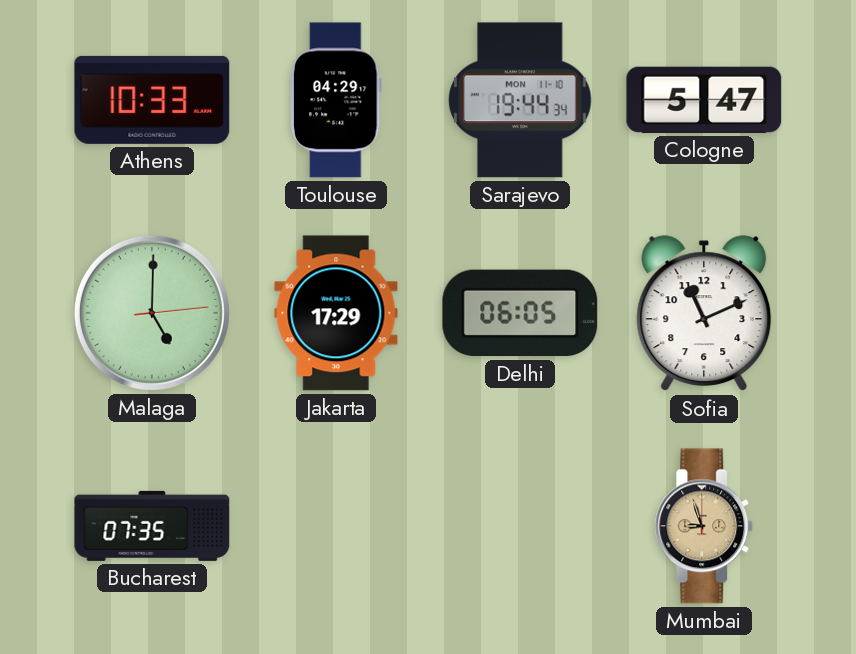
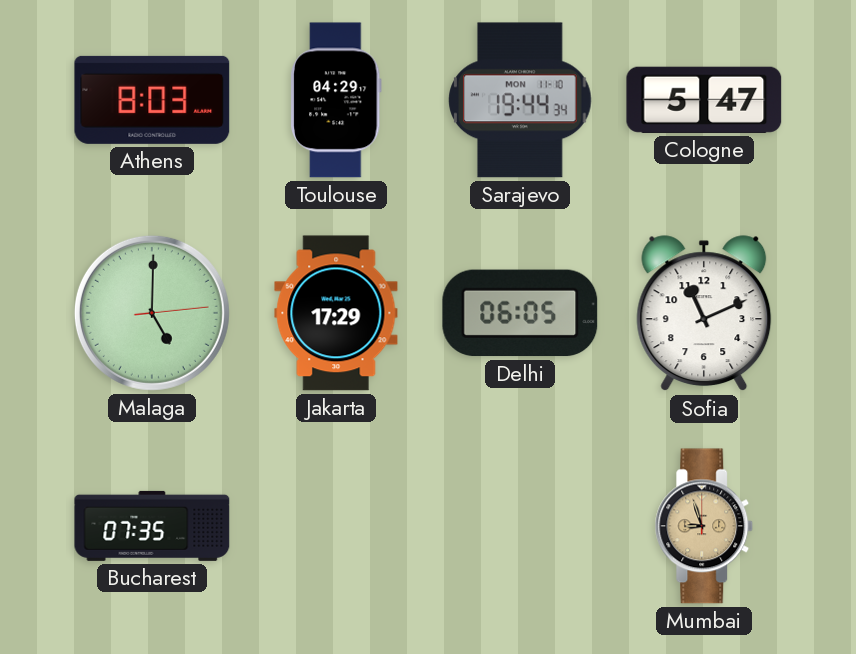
Athens: 10:33 -> 8:03 (152, 100)
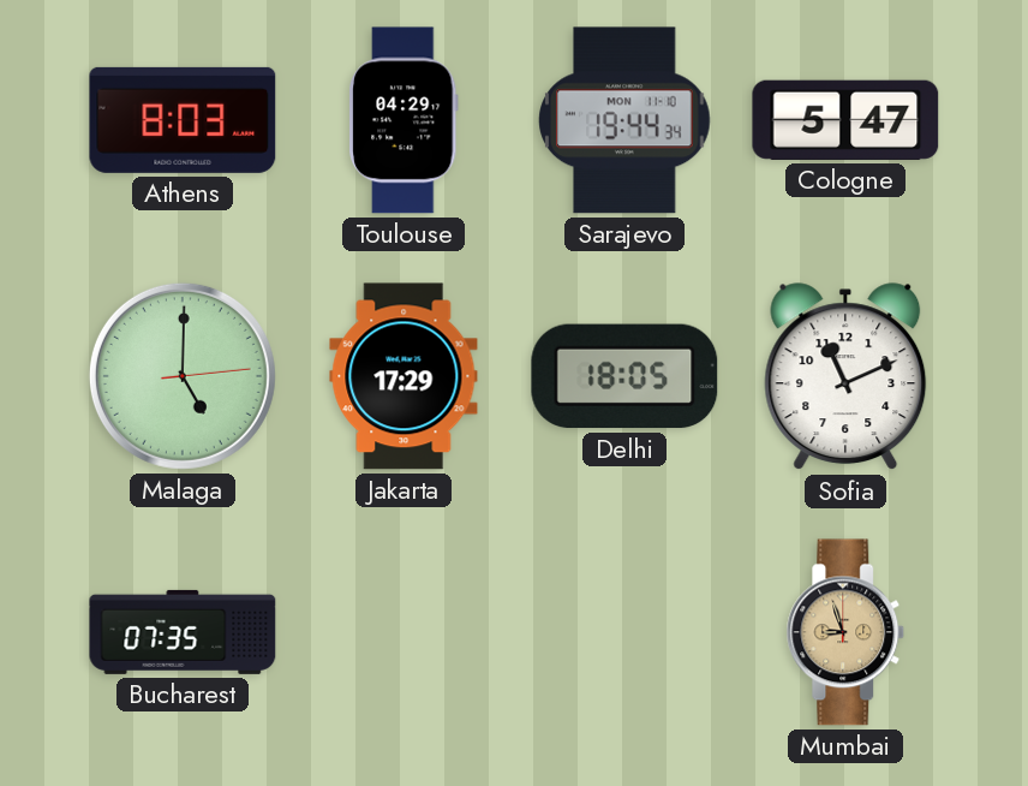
Delhi: 06:05 -> 18:05 (624, 376)
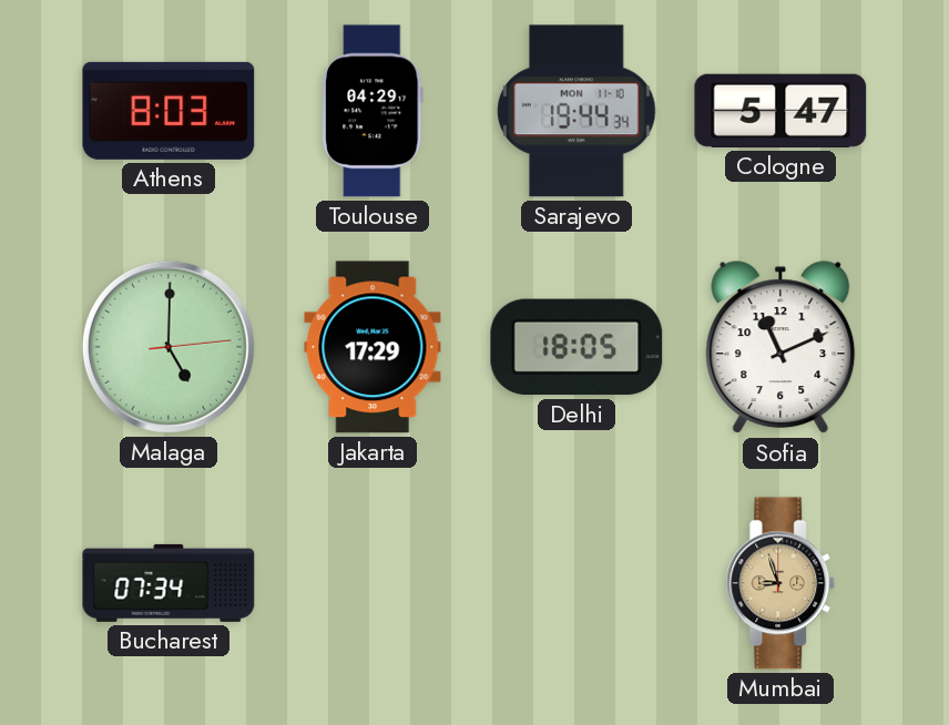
Bucharest: 07:35 -> 07:34 (169, 583)
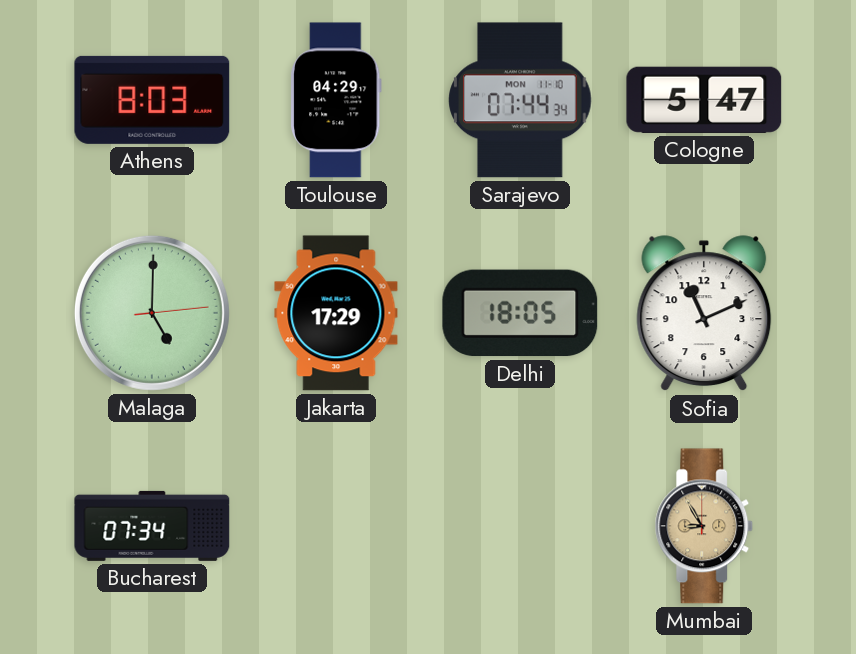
Sarajevo: 19:44 -> 07:44 (520, 100)
Mumbai: 8:57 -> 8:55 (704, 526)
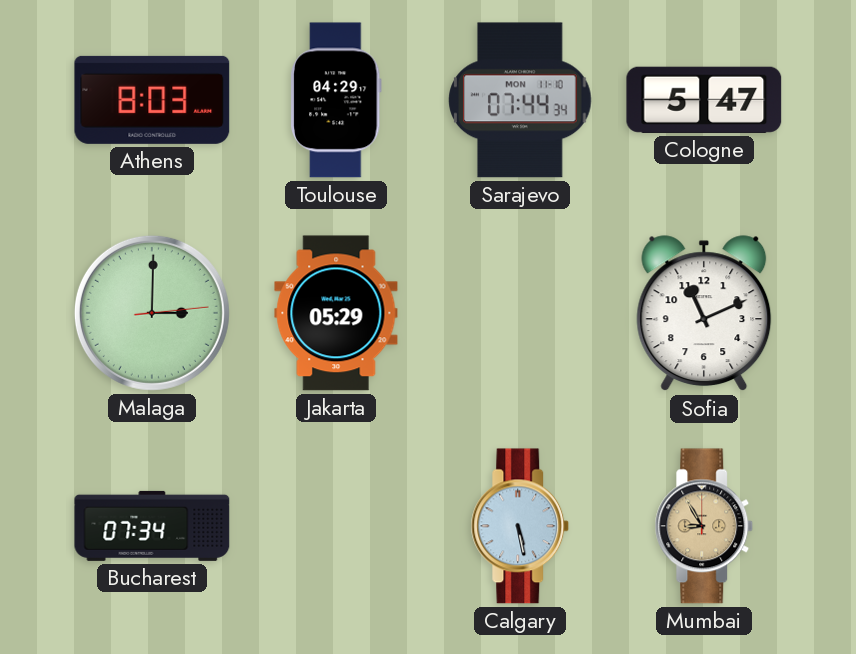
Malaga: 5:00 -> 3:00 (152, 313)
Jakarta: 17:29 -> 05:29 (336, 313)
Delhi: 18:05 -> none (520, 313)
Calgary: none -> 5:28 (520, 526)
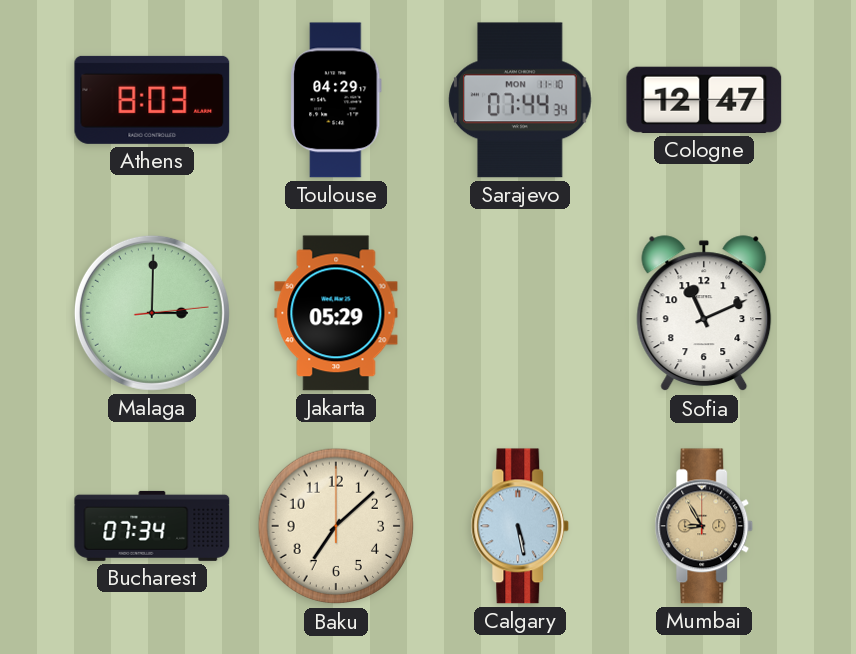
Cologne: 5:47 -> 12:47 (704, 100)
Baku: none -> 7:08 (336, 526)
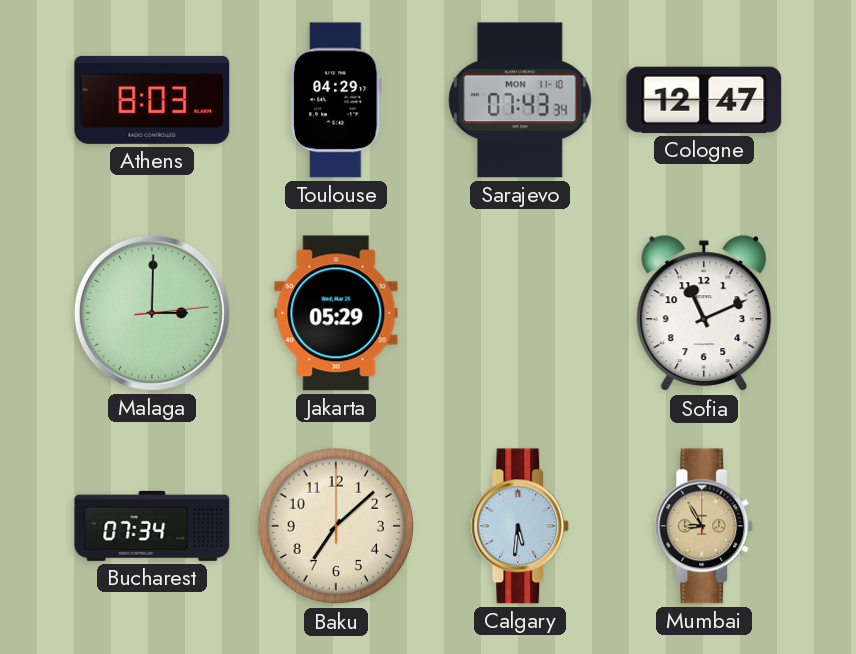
Sarajevo: 07:44 -> 07:43 (520, 100)
Calgary: 5:28 -> 5:31 (520, 526)
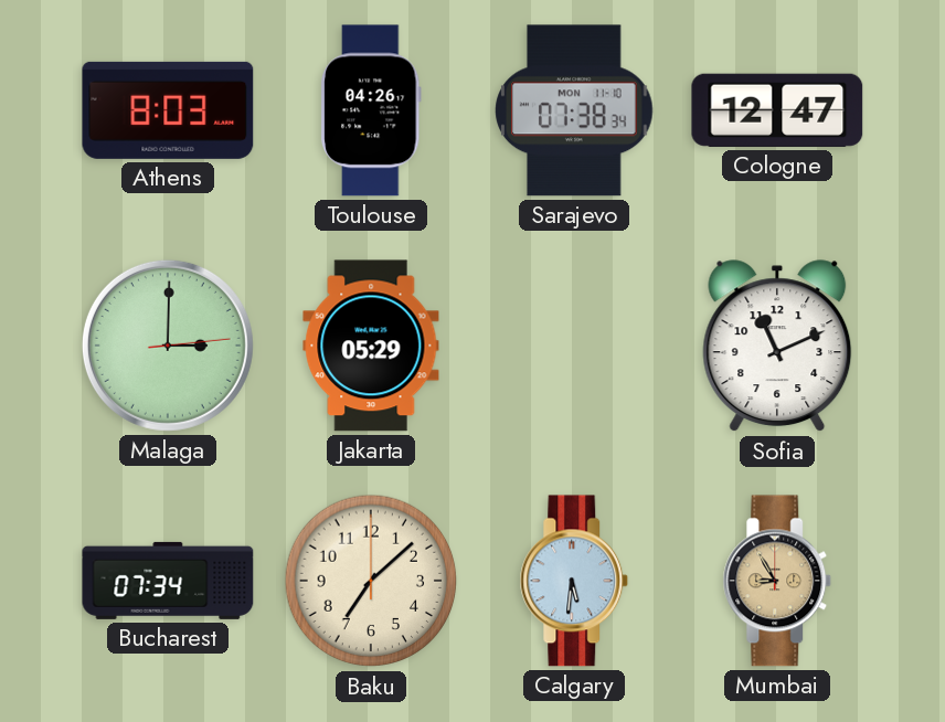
Toulouse: 04:29 -> 04:26 (372, 110)
Sarajevo: 07:43 -> 07:38 (574, 110)
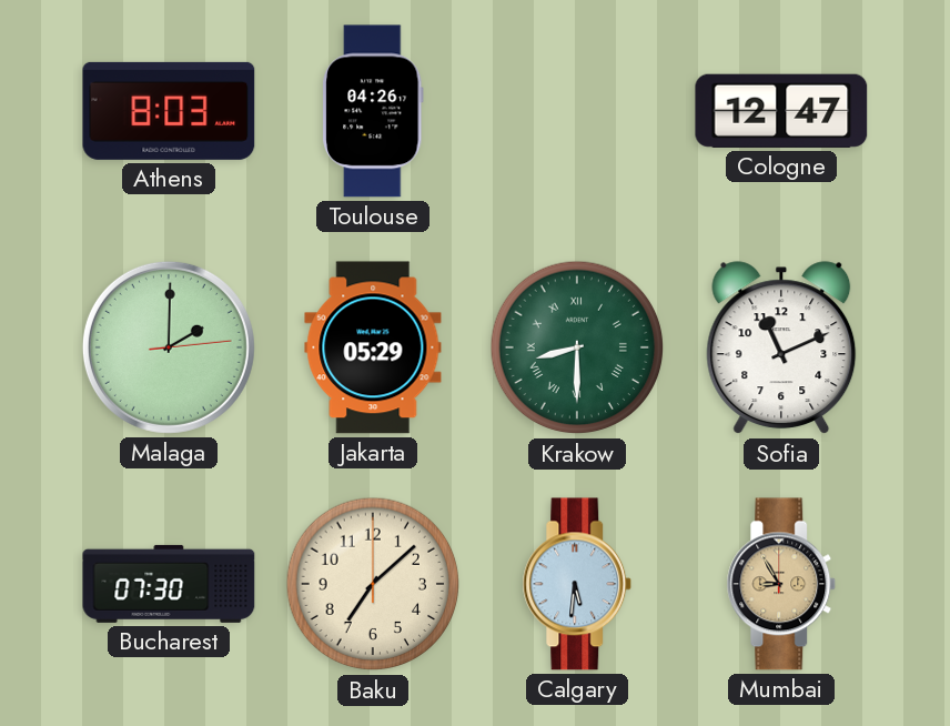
Sarajevo: 07:38 -> none (574, 110)
Malaga: 3:00 -> 2:00 (169, 347)
Krakow: none -> 8:30 (577, 347)
Bucharest: 07:34 -> 07:30 (169, 584)
